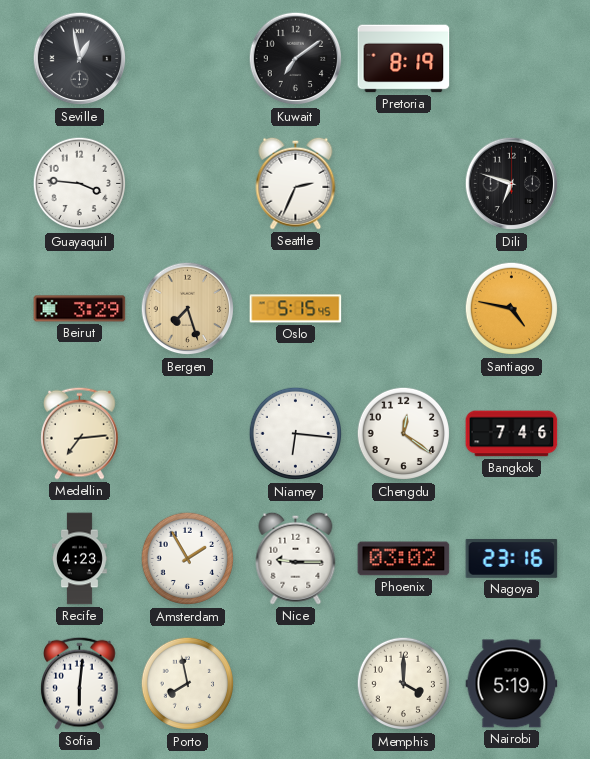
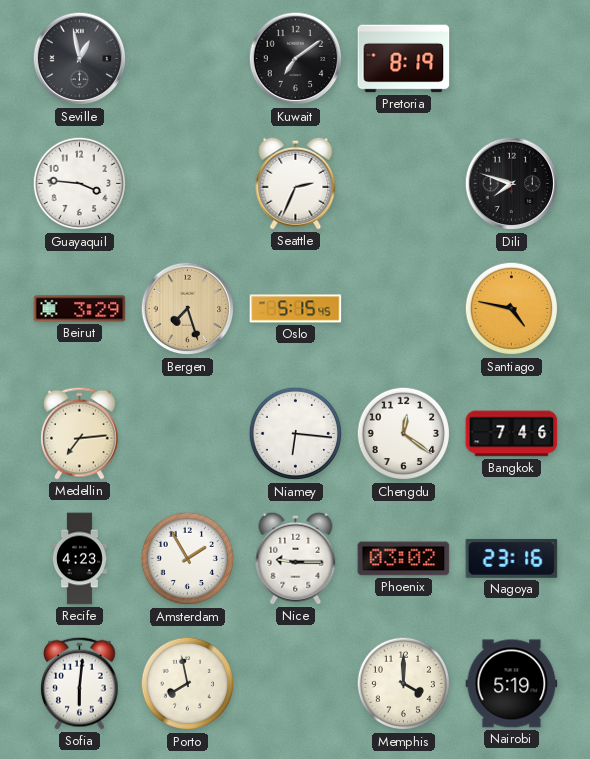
Dili: 6:48 -> 7:48 (512, 184)
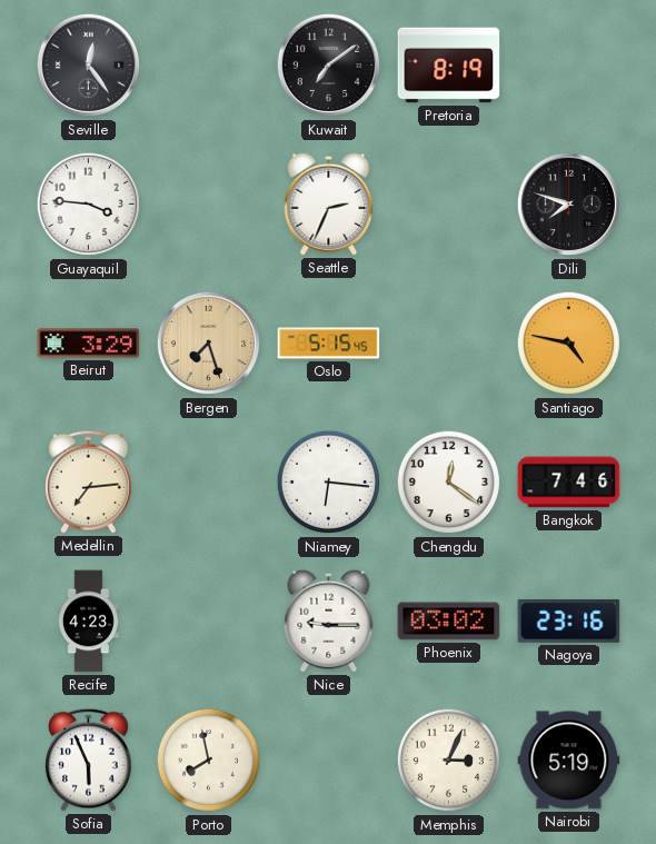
Seville: 12:58 -> 12:24 (89, 66)
Amsterdam: 1:55 -> none (188, 559)
Sofia: 6:01 -> 5:56 (89, 759)
Memphis: 4:00 -> 3:04 (449, 761)
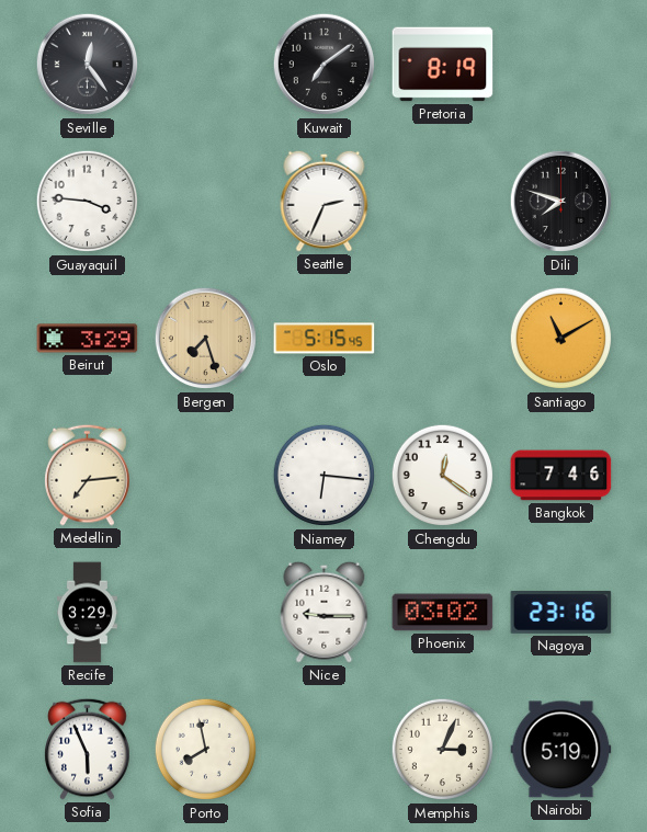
Santiago: 4:47 -> 11:10 (561, 339)
Recife: 4:23 -> 3:29 (88, 613)
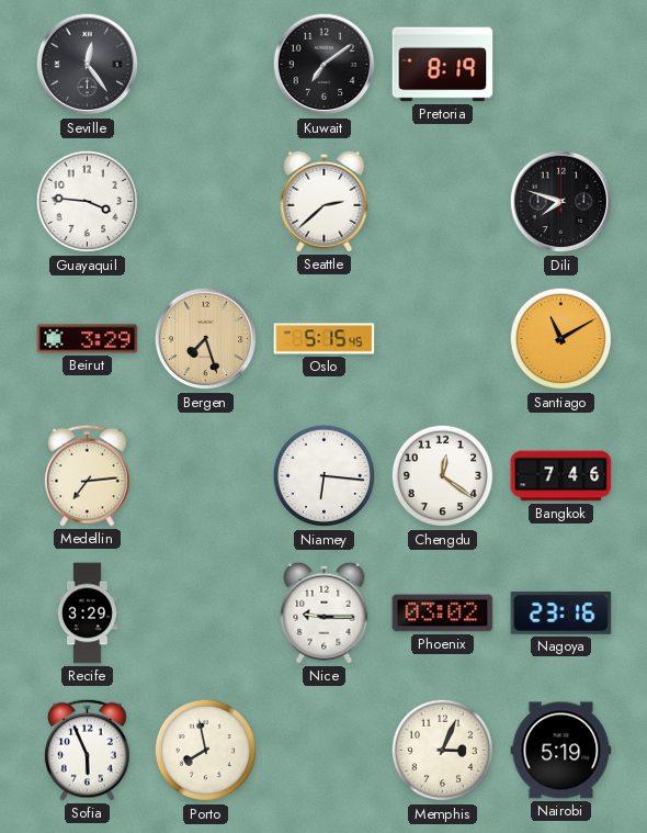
Seattle: 2:34 -> 2:38 (325, 201)
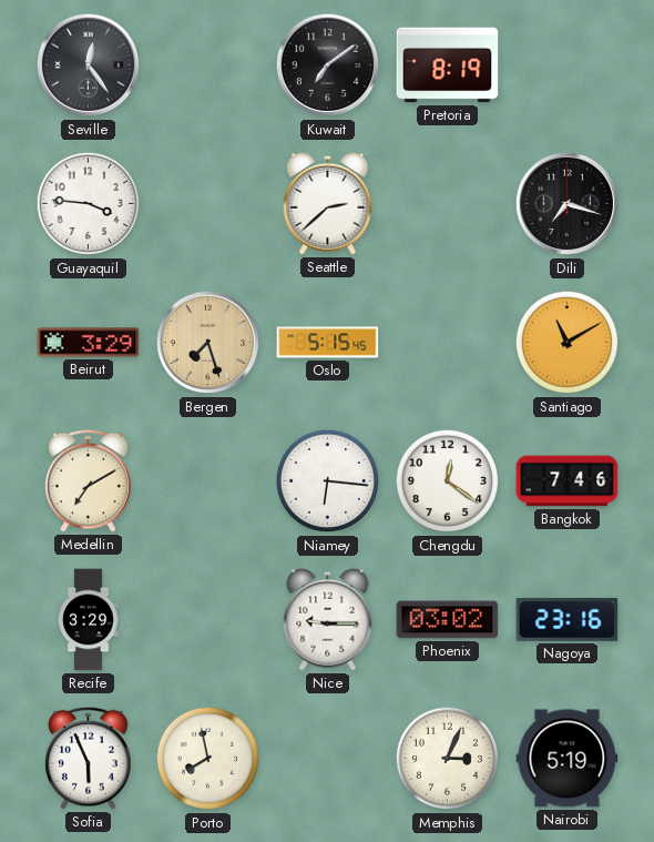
Dili: 7:48 -> 7:18 (568, 204)
Medellin: 7:14 -> 7:10 (89, 480)
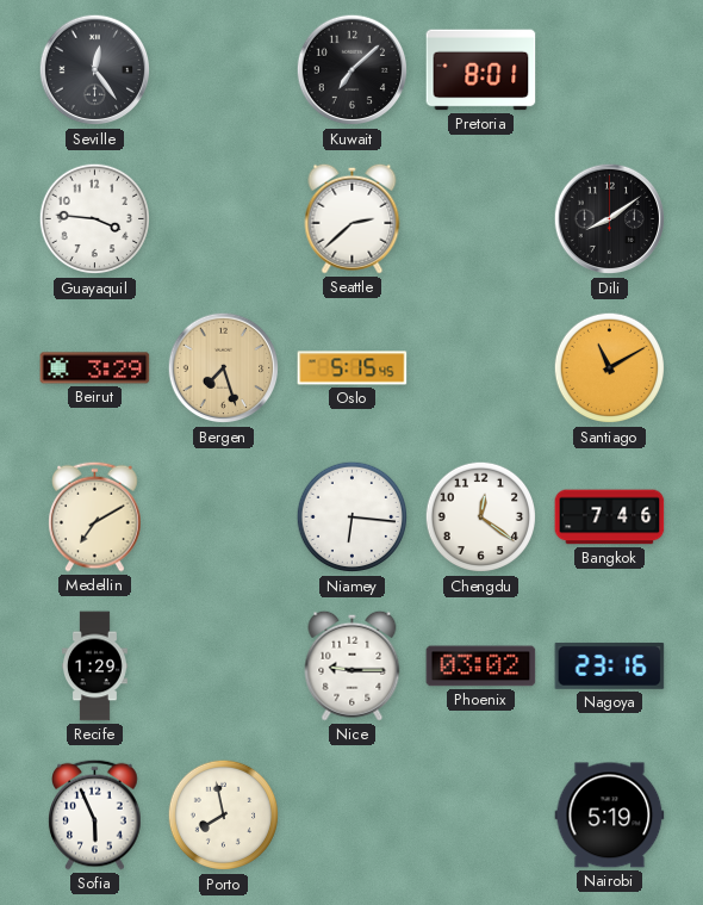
Kuwait: 7:09 -> 7:08 (353, 70)
Pretoria: 8:19 -> 8:01 (481, 70)
Dili: 7:18 -> 8:09 (610, 219)
Recife: 3:29 -> 1:29 (95, 667)
Memphis: 3:04 -> none (448, 759)
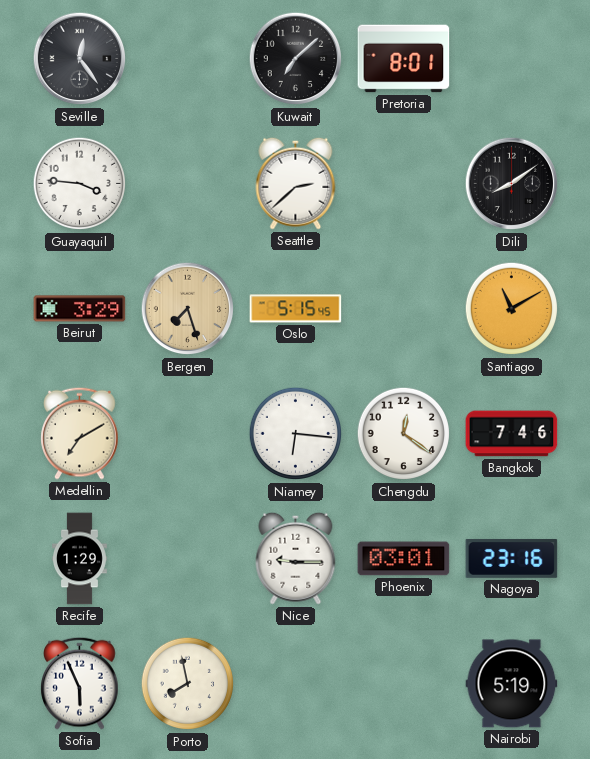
Phoenix: 03:02 -> 03:01 (404, 559)
